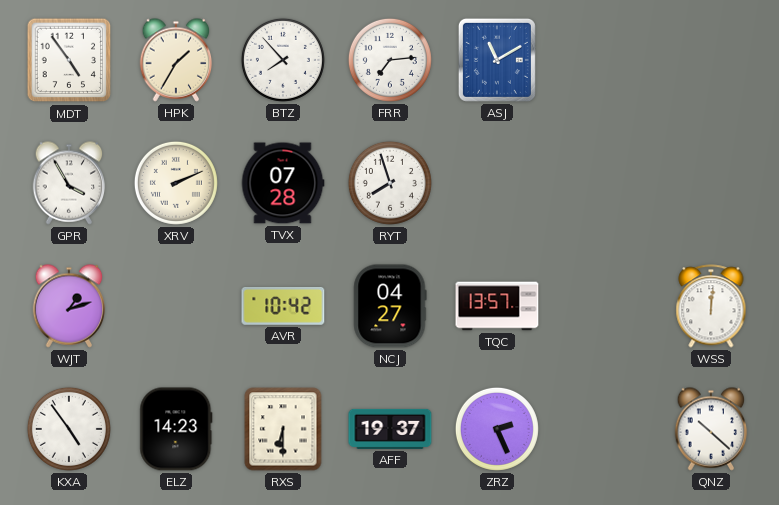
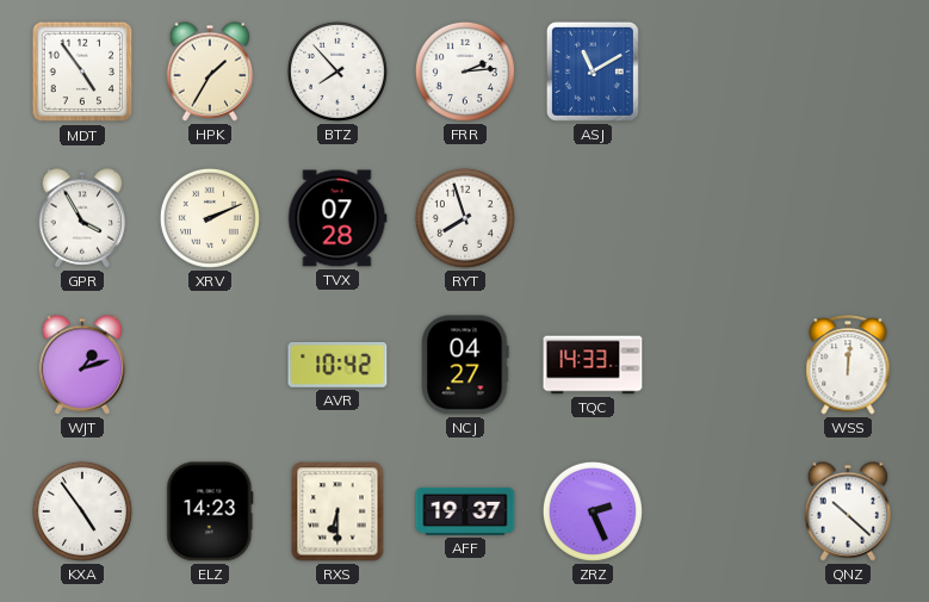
FRR: 7:14 -> 2:14 (465, 72)
TQC: 13:57 -> 14:33 (593, 365)
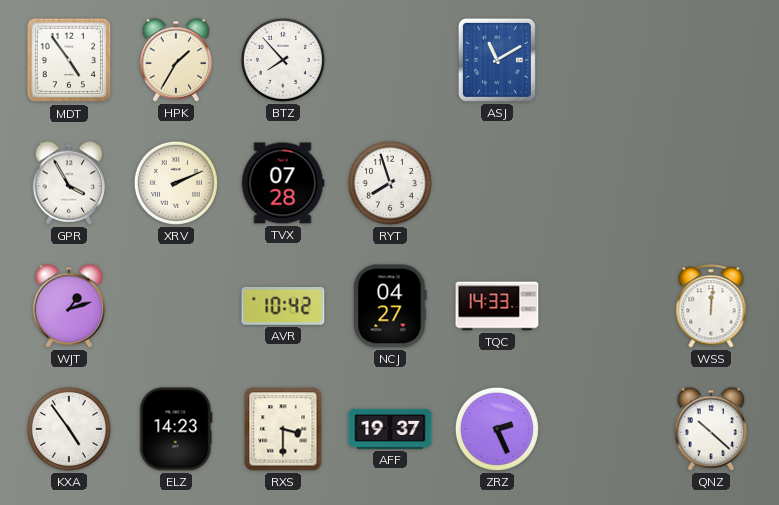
FRR: 2:14 -> none (465, 72)
RXS: 6:30 -> 3:30 (283, 429)
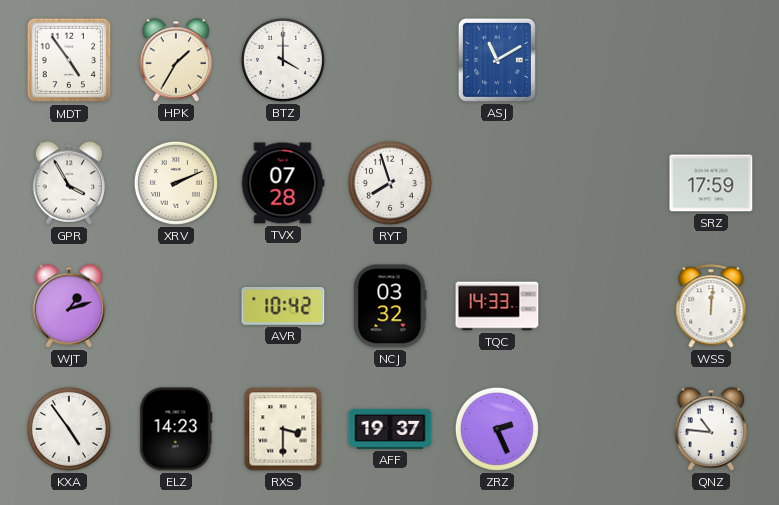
BTZ: 7:53 -> 4:00 (283, 60)
SRZ: none -> 17:59 (711, 183)
NCJ: 04:27 -> 03:32 (390, 306)
QNZ: 10:22 -> 10:46 (711, 429)
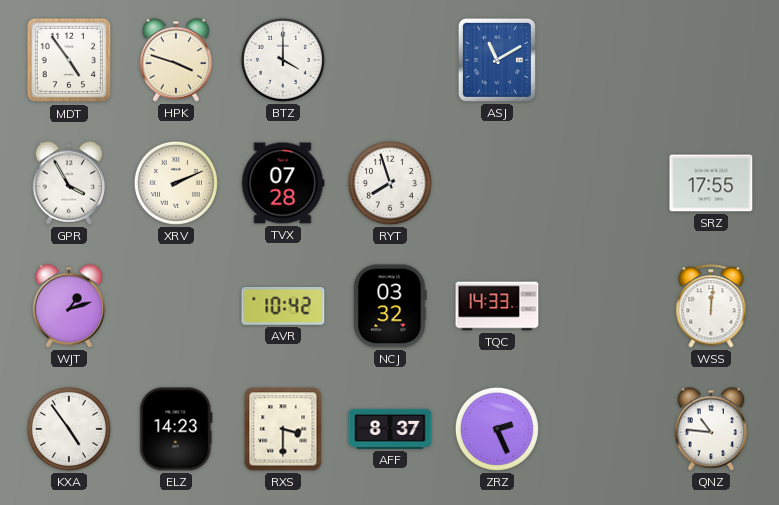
HPK: 1:35 -> 3:48 (176, 60)
SRZ: 17:59 -> 17:55 (711, 183)
AFF: 19:37 -> 8:37 (390, 429)
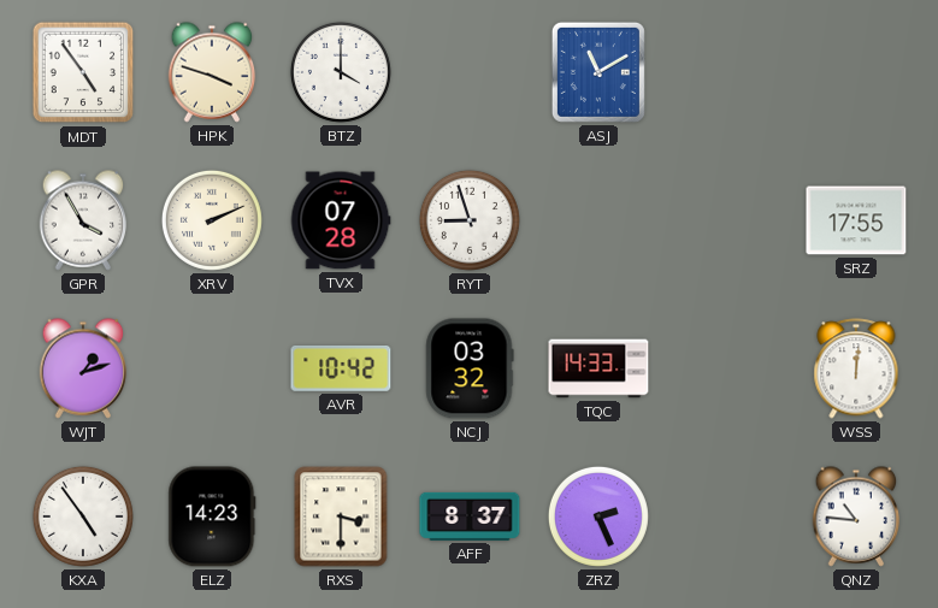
RYT: 7:57 -> 8:57 (470, 220)
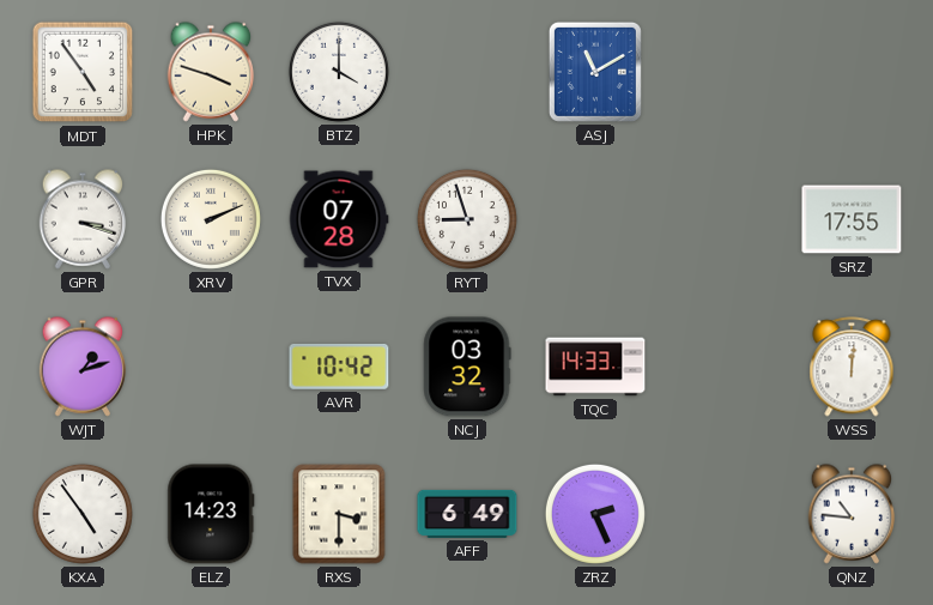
GPR: 3:55 -> 3:18 (83, 219)
AFF: 8:37 -> 6:49 (467, 514)
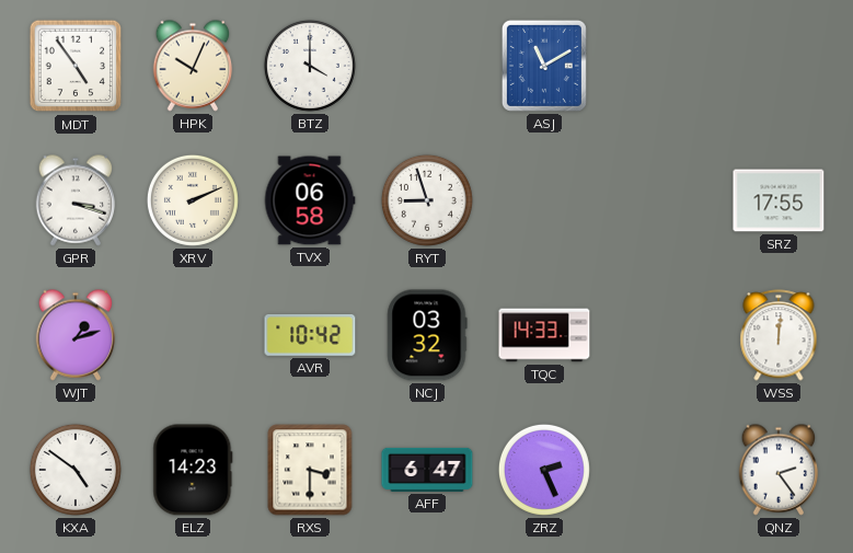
HPK: 3:48 -> 10:04 (193, 66)
TVX: 07:28 -> 06:58 (310, 200)
KXA: 4:54 -> 4:51 (76, 470)
AFF: 6:49 -> 6:47 (427, 470)
QNZ: 10:46 -> 2:24 (779, 470)
